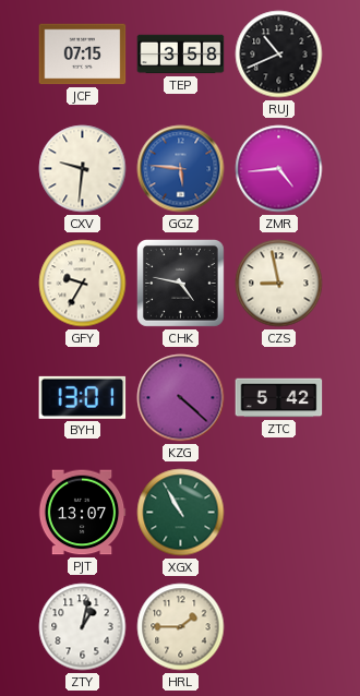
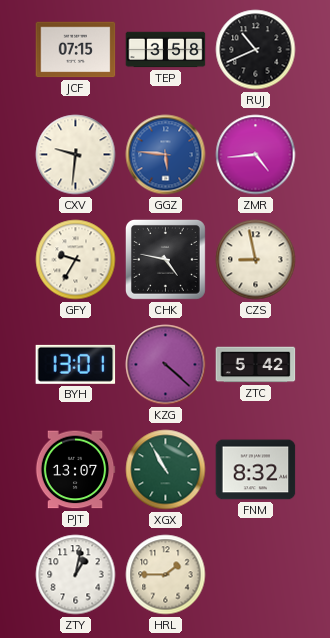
FNM: none -> 8:32 (256, 470)
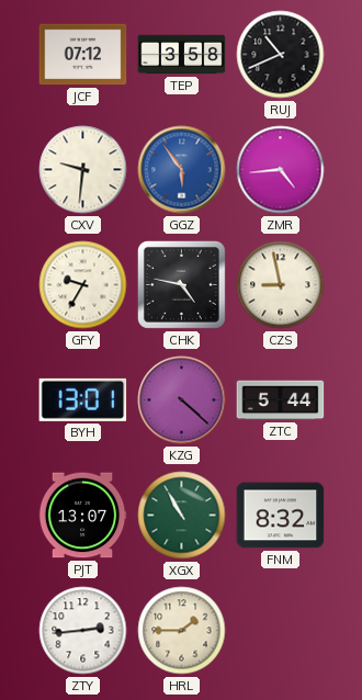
JCF: 07:15 -> 07:12 (83, 55)
GGZ: 5:46 -> 5:54 (182, 170)
ZTC: 5:42 -> 5:44 (281, 400)
ZTY: 1:02 -> 2:44 (83, 631)
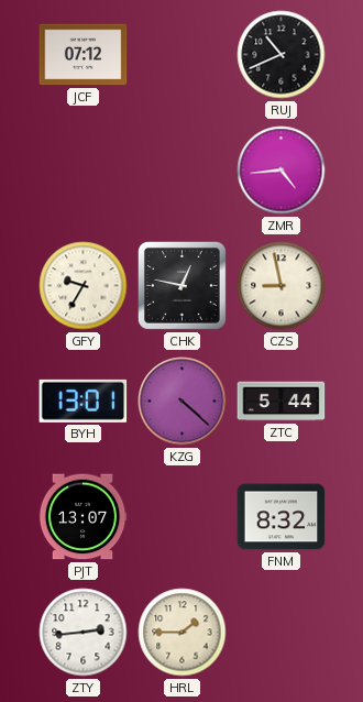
TEP: 3:58 -> none (182, 55)
CXV: 9:31 -> none (83, 170)
GGZ: 5:54 -> none (182, 170)
CHK: 4:47 -> 12:47 (182, 285)
XGX: 10:55 -> none (182, 516)
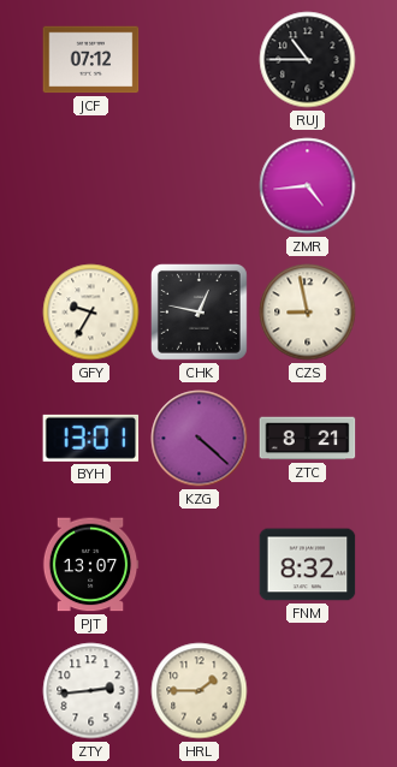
RUJ: 10:41 -> 10:45 (308, 60)
ZTC: 5:44 -> 8:21 (308, 439)
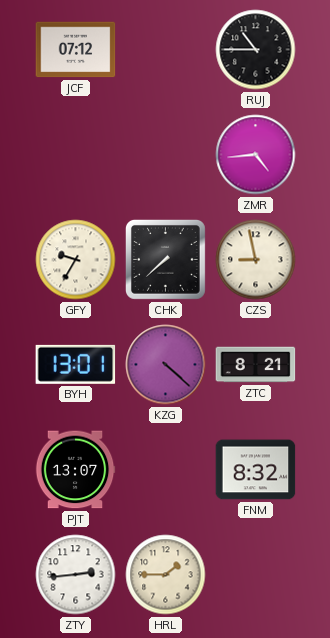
CHK: 12:47 -> 7:38 (165, 259)
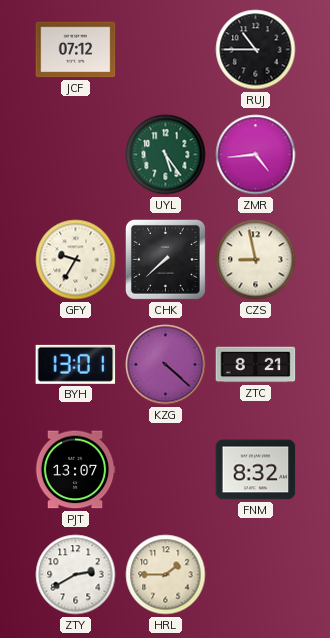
UYL: none -> 5:24 (166, 155)
ZTY: 2:44 -> 2:40 (76, 575)
